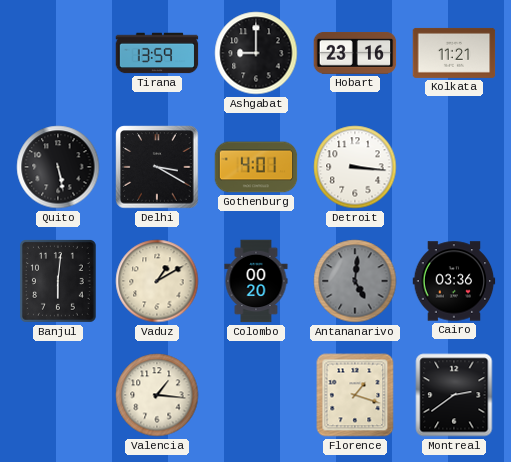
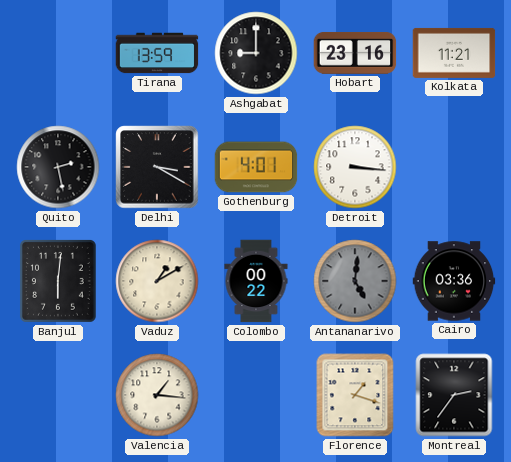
Quito: 5:28 -> 2:28 (58, 167)
Colombo: 00:20 -> 00:22 (256, 281)
Montreal: 2:39 -> 2:36 (454, 395)
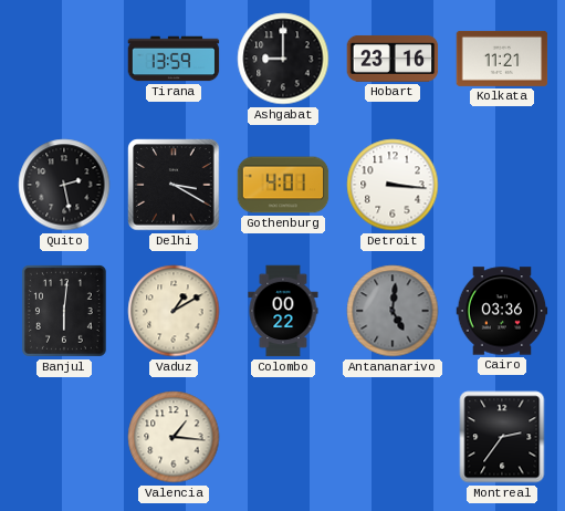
Florence: 1:18 -> none (355, 395)
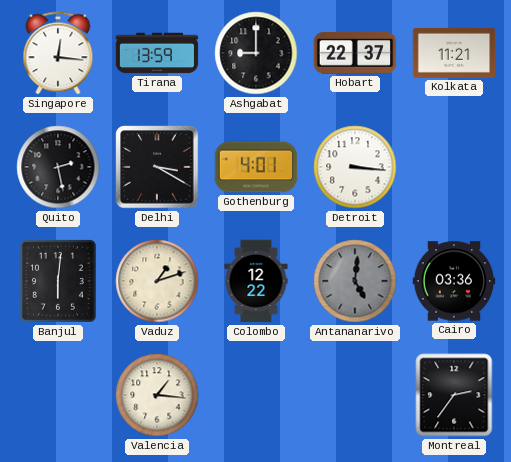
Singapore: none -> 12:16 (58, 53)
Hobart: 23:16 -> 22:37 (355, 53)
Vaduz: 1:10 -> 1:12 (157, 281)
Colombo: 00:22 -> 12:22 (256, 281)
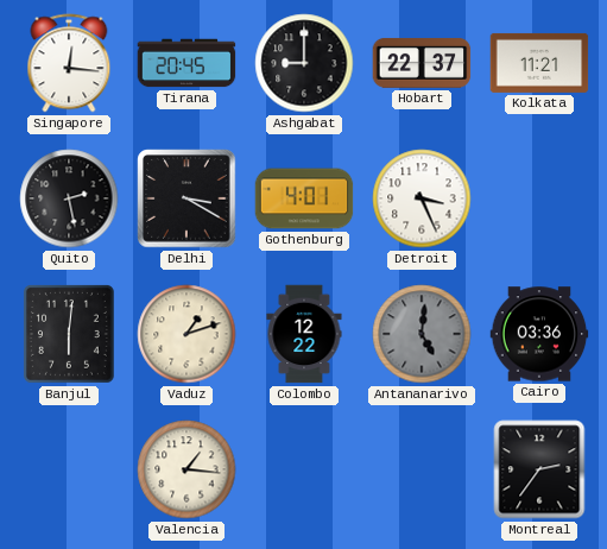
Tirana: 13:59 -> 20:45 (186, 63)
Detroit: 3:16 -> 3:26 (422, 198)
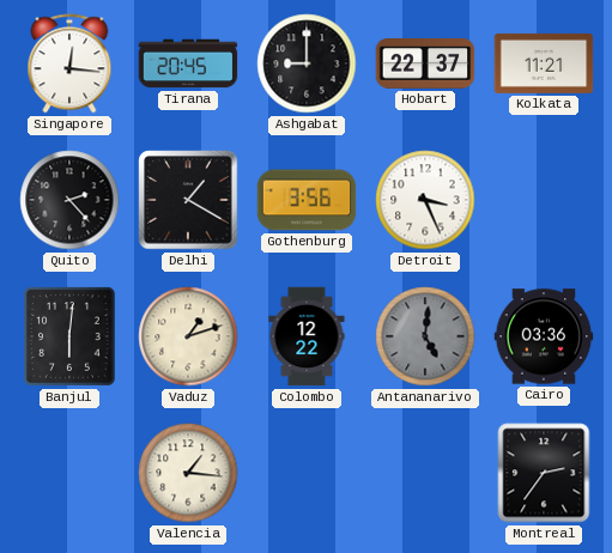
Quito: 2:28 -> 2:23 (69, 200)
Delhi: 3:20 -> 1:20 (188, 200)
Gothenburg: 4:01 -> 3:56 (307, 200)
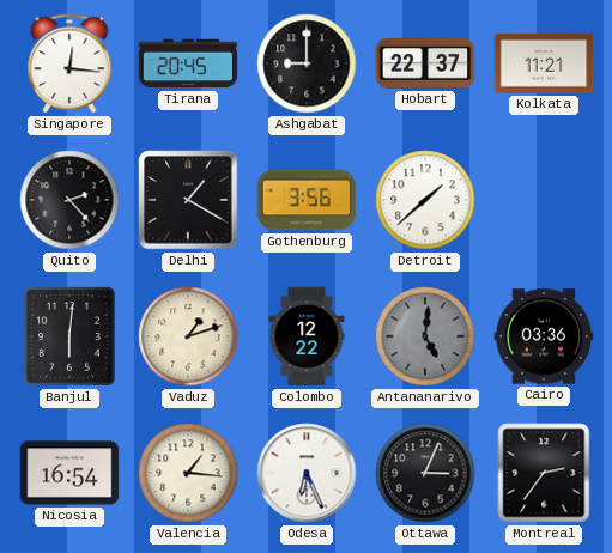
Detroit: 3:26 -> 1:38 (425, 200)
Nicosia: none -> 16:54 (69, 473)
Odesa: none -> 6:26 (307, 473)
Ottawa: none -> 3:04 (425, 473)
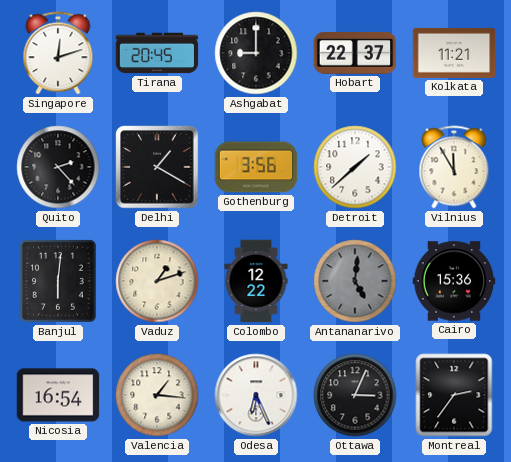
Singapore: 12:16 -> 12:12 (58, 53)
Vilnius: none -> 11:55 (454, 167)
Cairo: 03:36 -> 15:36 (454, 281)
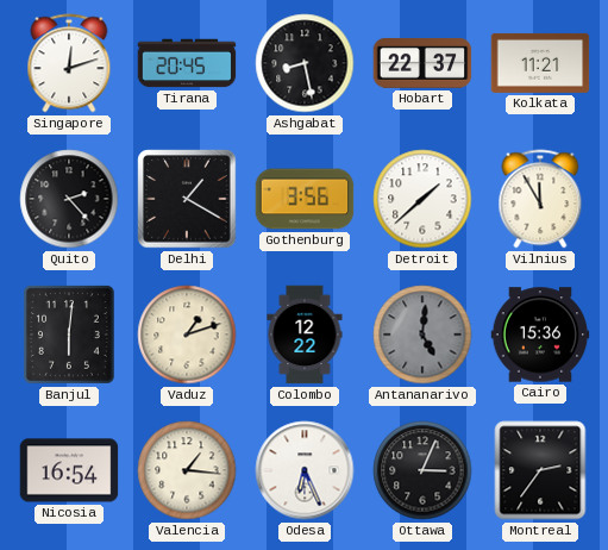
Ashgabat: 9:00 -> 8:28 (305, 63)
